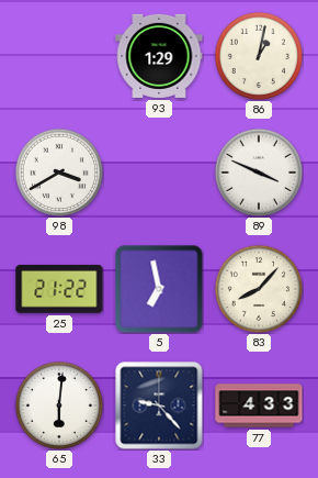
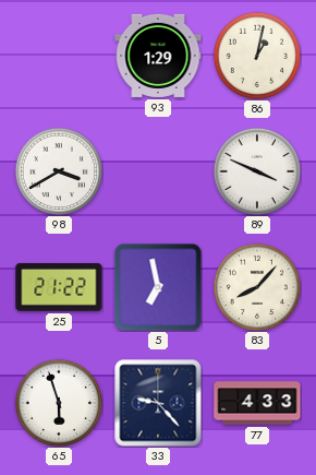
65: 6:01 -> 5:57 (58, 402)
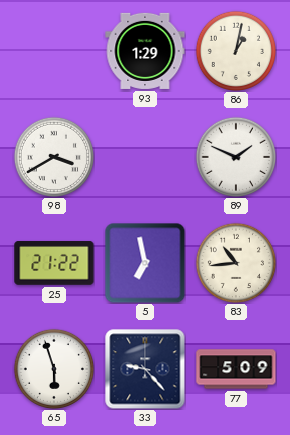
89: 3:49 -> 1:49 (235, 156)
83: 8:07 -> 10:44 (235, 262)
77: 4:33 -> 5:09 (236, 369)
